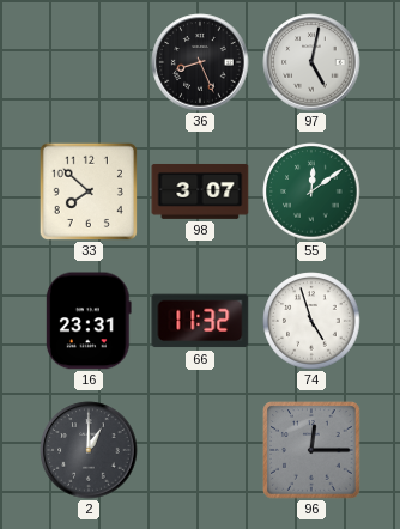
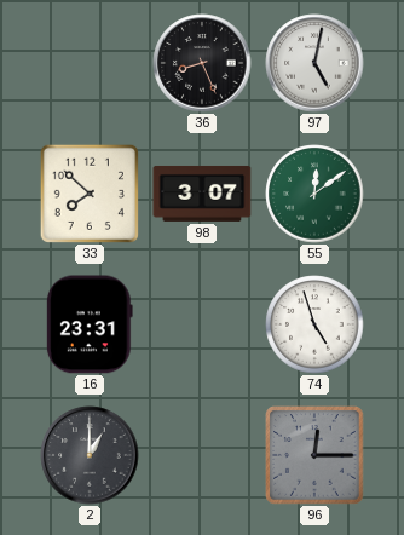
66: 11:32 -> none (200, 321)
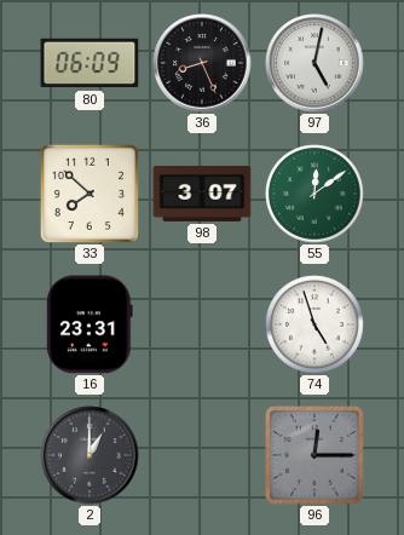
80: none -> 06:09 (90, 63)
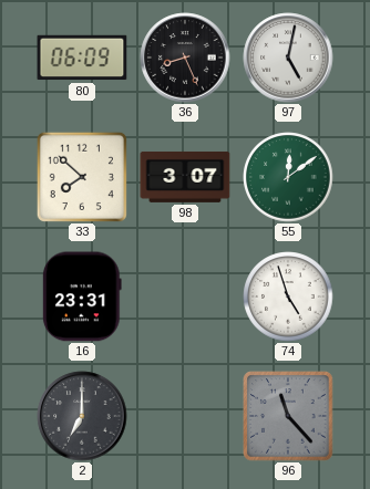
2: 1:00 -> 7:00 (82, 416)
96: 12:15 -> 11:23 (288, 416)
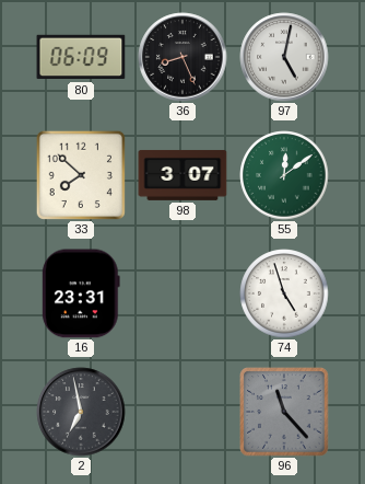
2: 7:00 -> 6:58 (81, 412)
